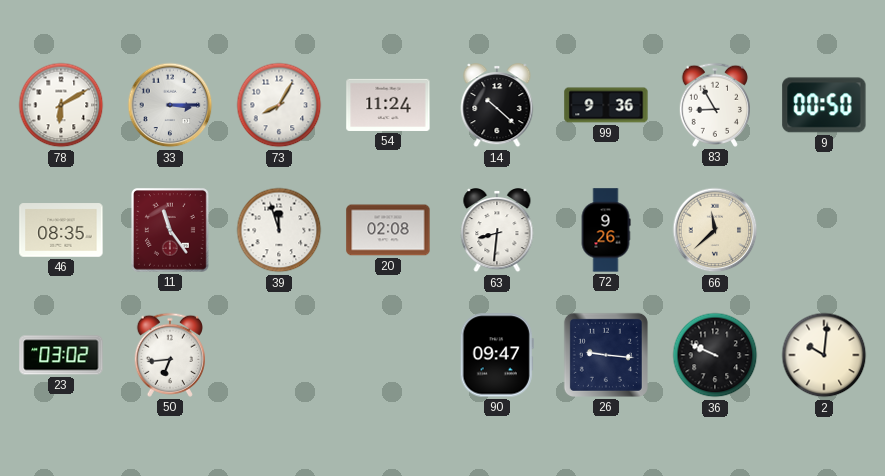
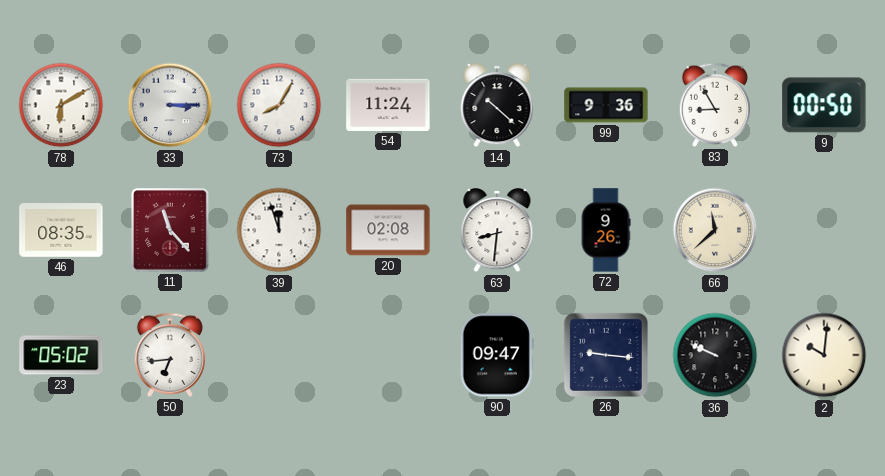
11: 11:24 -> 11:23 (171, 231)
23: 03:02 -> 05:02 (61, 355)
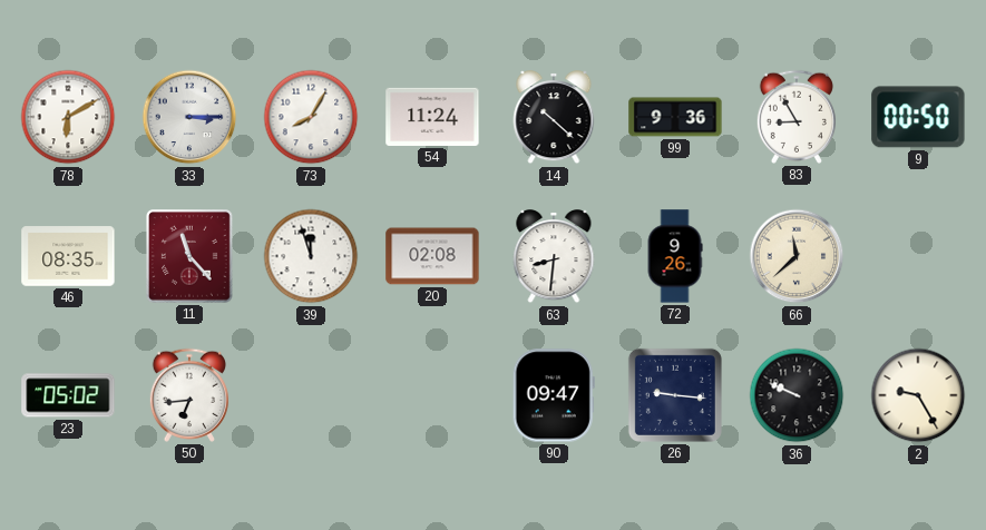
2: 10:01 -> 9:25 (918, 395)
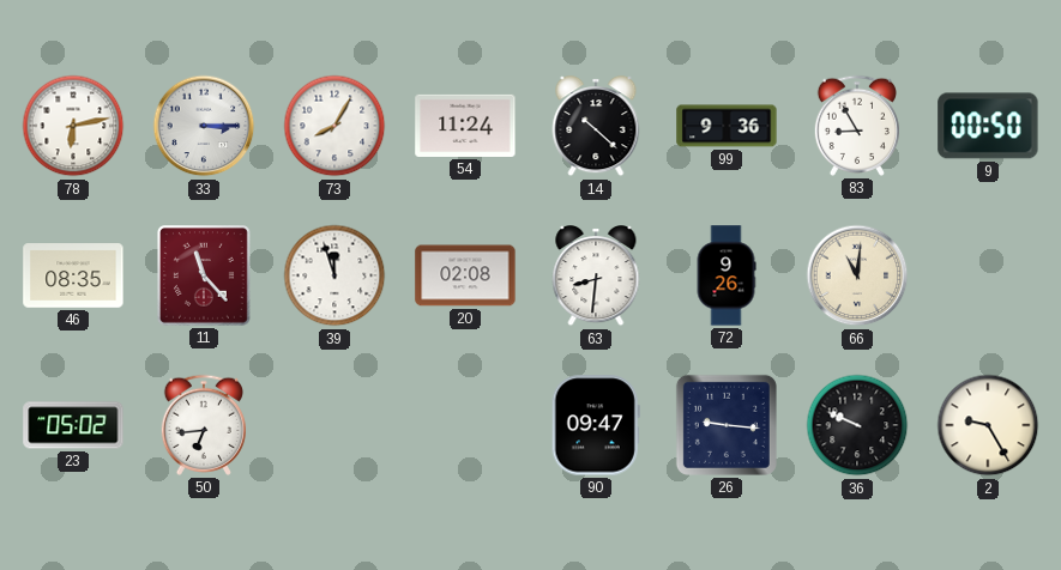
78: 6:10 -> 6:13 (73, 126)
66: 11:38 -> 11:01 (857, 275)
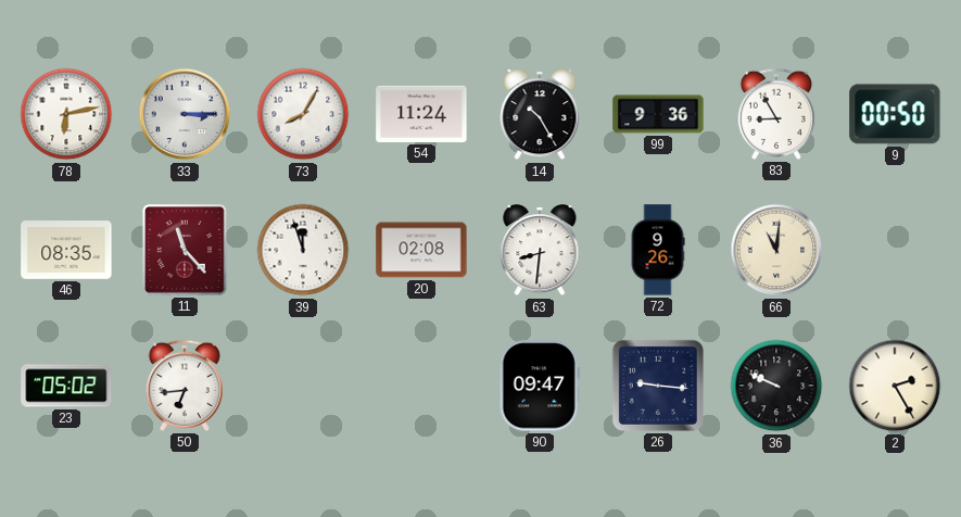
14: 10:22 -> 10:25 (540, 115)
2: 9:25 -> 2:25 (895, 386)
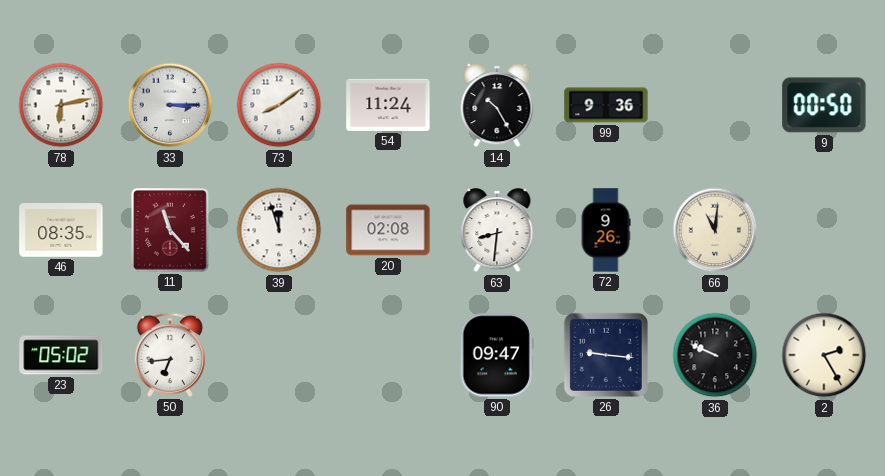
73: 8:05 -> 8:09 (279, 105)
83: 8:55 -> none (776, 114)
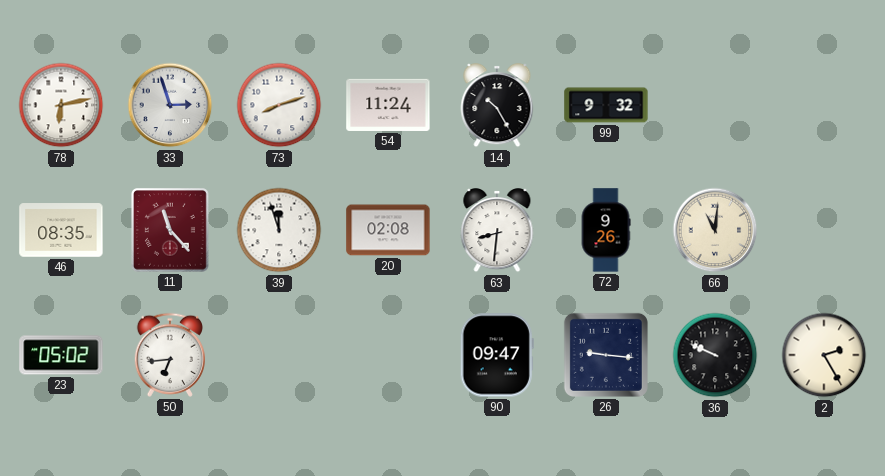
33: 3:15 -> 2:57 (170, 105)
73: 8:09 -> 8:12 (279, 105)
99: 9:36 -> 9:32 (606, 105)
9: 00:50 -> none (824, 105)
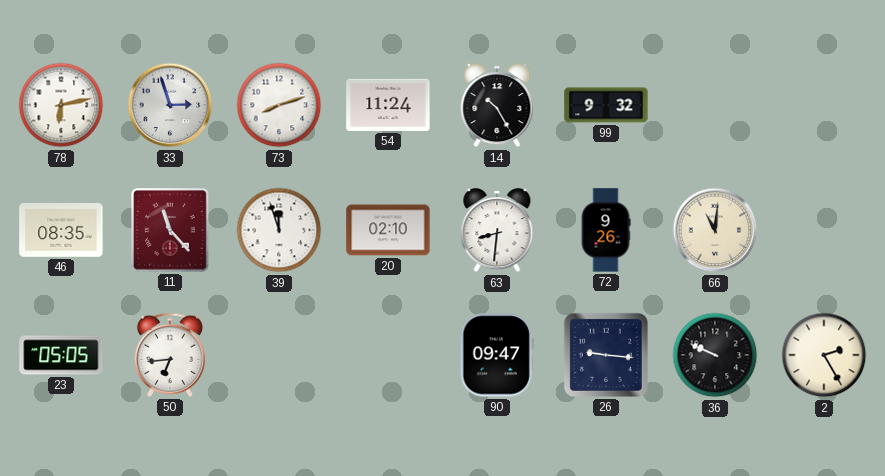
20: 02:08 -> 02:10 (388, 230)
23: 05:02 -> 05:05 (61, 355)
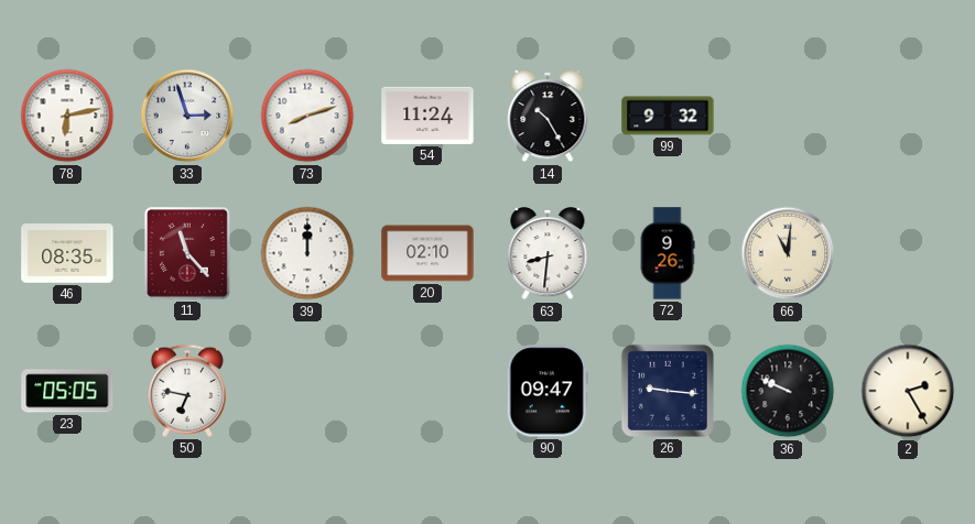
39: 11:57 -> 12:00 (307, 253)
50: 6:44 -> 6:47 (187, 391)
